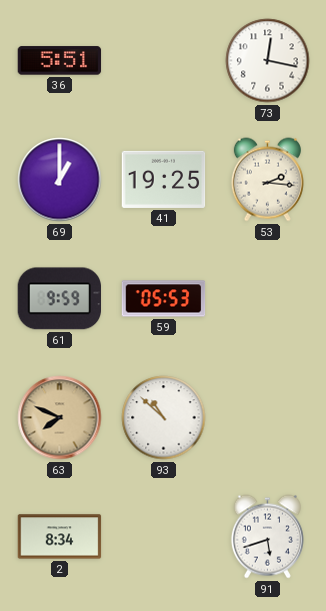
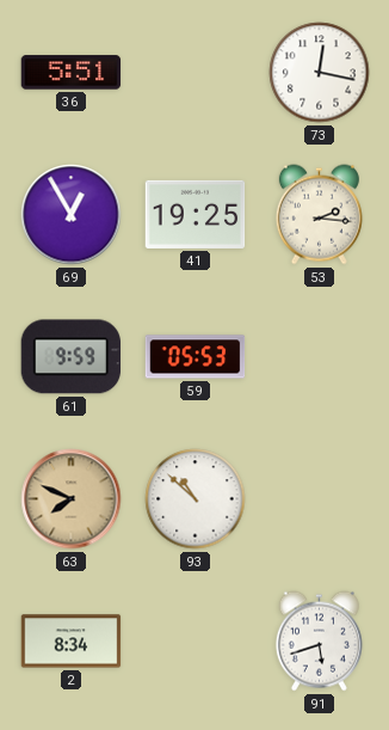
69: 1:00 -> 12:55 (72, 215)
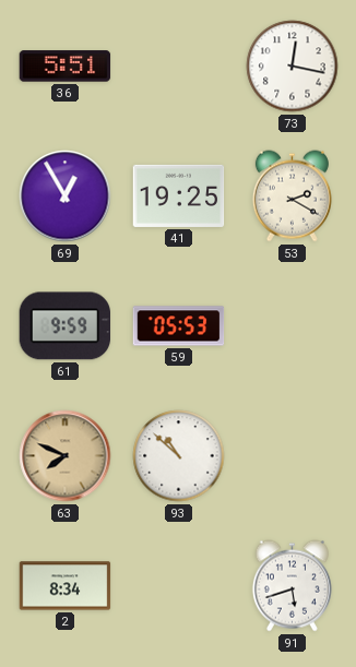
53: 2:16 -> 2:20 (292, 196)
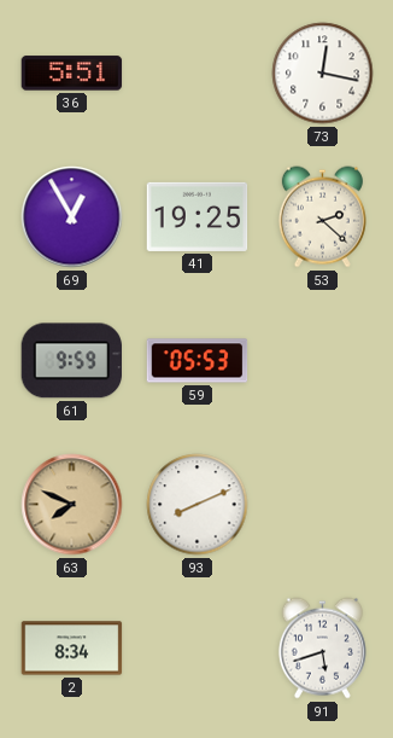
53: 2:20 -> 2:22 (322, 217)
93: 10:52 -> 8:11 (198, 505)
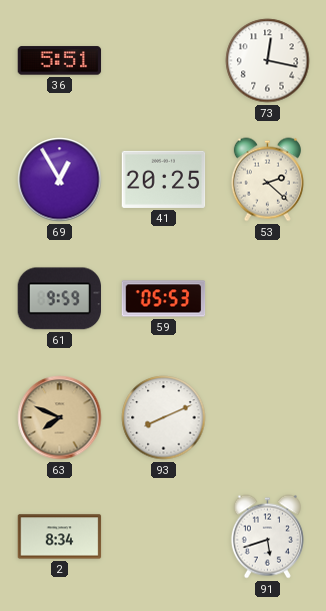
41: 19:25 -> 20:25 (164, 179)
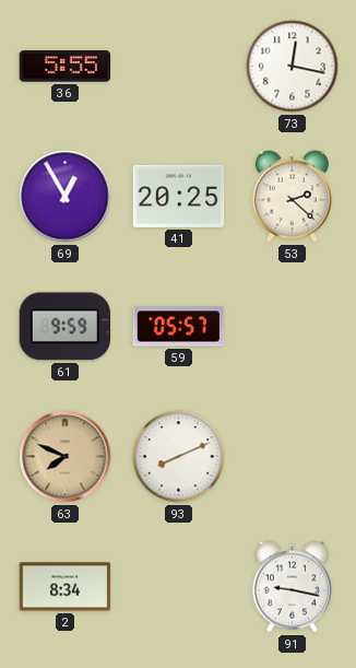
36: 5:51 -> 5:55 (66, 67)
59: 05:53 -> 05:57 (179, 327)
91: 5:42 -> 9:17 (292, 587)
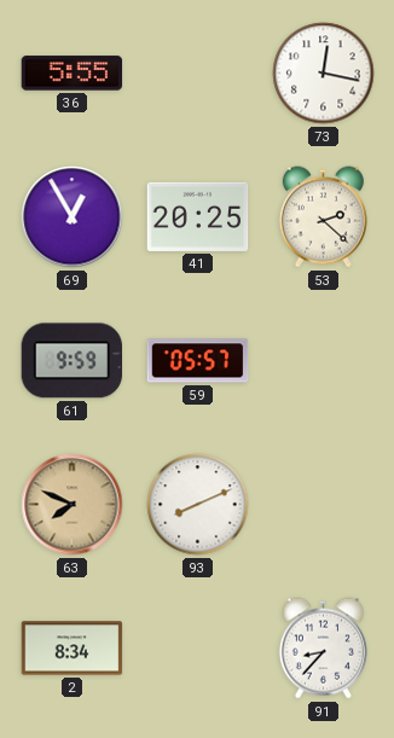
91: 9:17 -> 8:37 (323, 649)
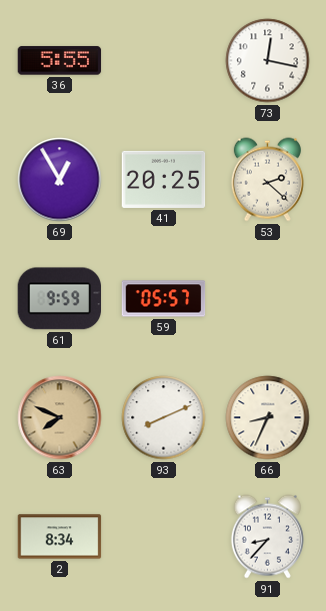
66: none -> 8:34 (268, 418)
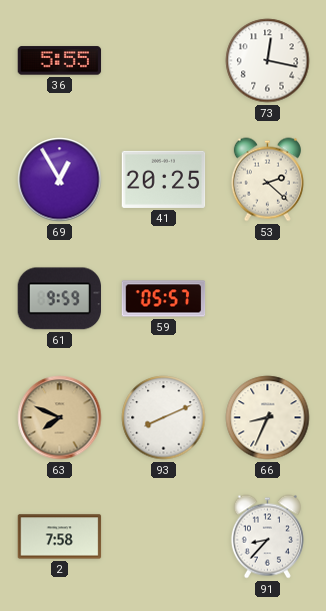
2: 8:34 -> 7:58 (60, 537)
